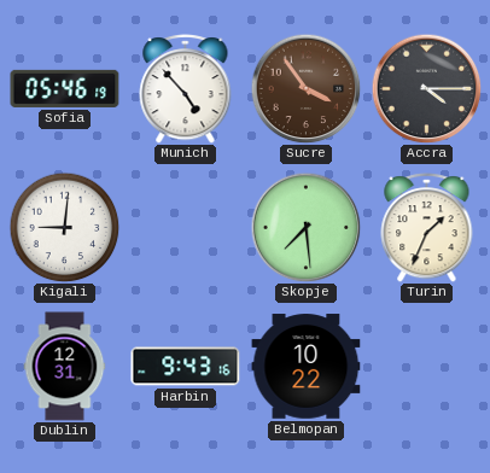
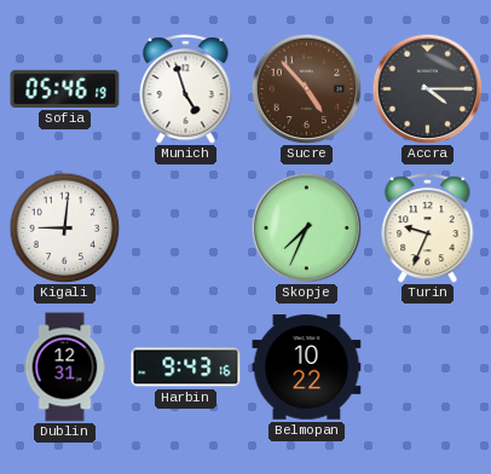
Munich: 4:53 -> 4:57 (186, 89)
Sucre: 3:54 -> 4:53 (306, 88)
Skopje: 7:29 -> 7:34 (306, 227)
Turin: 1:34 -> 9:34 (428, 229)
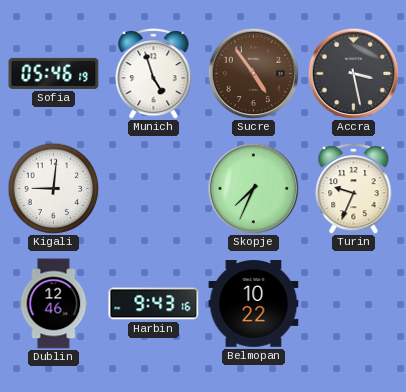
Sucre: 4:53 -> 4:54 (253, 73)
Accra: 4:15 -> 3:28 (353, 73)
Dublin: 12:31 -> 12:46 (54, 304)
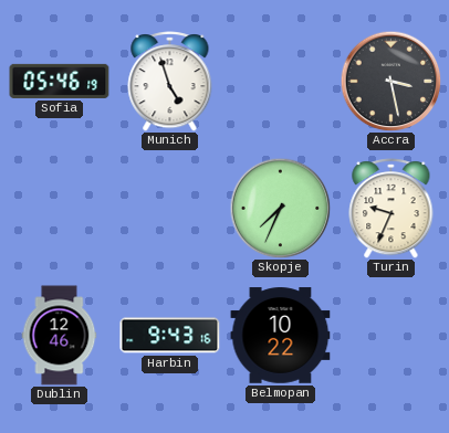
Sucre: 4:54 -> none (253, 73)
Kigali: 9:01 -> none (53, 188)
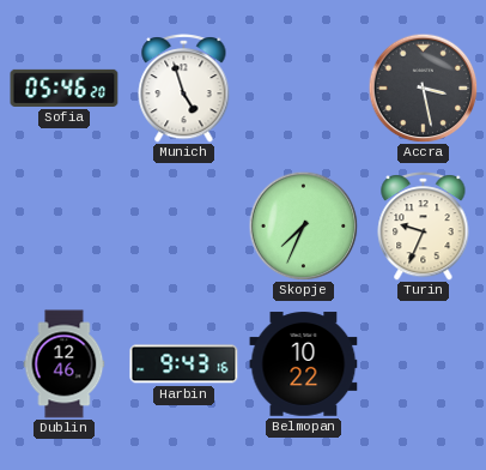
Sofia: 05:46:19 -> 05:46:20 (65, 88)
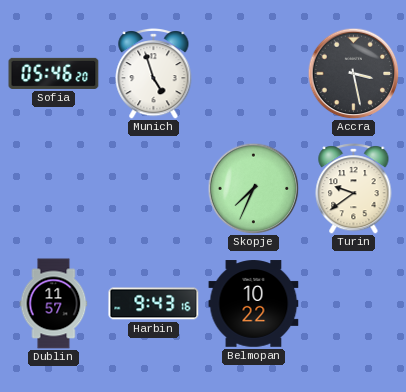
Turin: 9:34 -> 9:39 (354, 189)
Dublin: 12:46 -> 11:57 (54, 304)
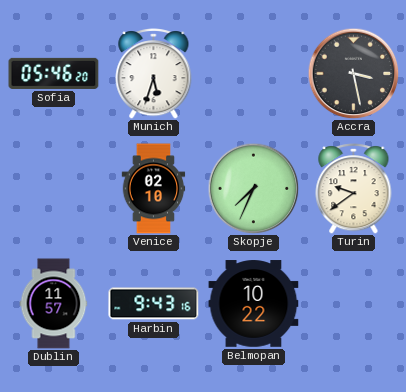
Munich: 4:57 -> 5:33 (154, 74)
Venice: none -> 02:10 (154, 189)
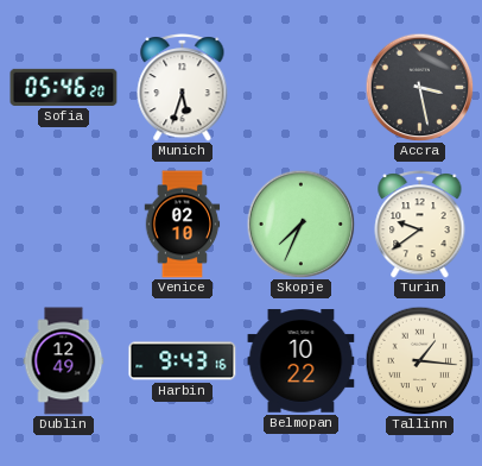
Dublin: 11:57 -> 12:49 (64, 361)
Tallinn: none -> 1:16 (419, 360)
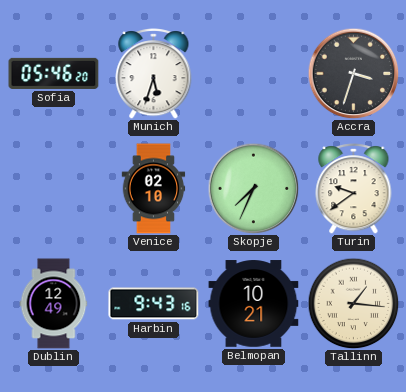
Accra: 3:28 -> 3:33 (353, 73)
Belmopan: 10:22 -> 10:21 (254, 304)
